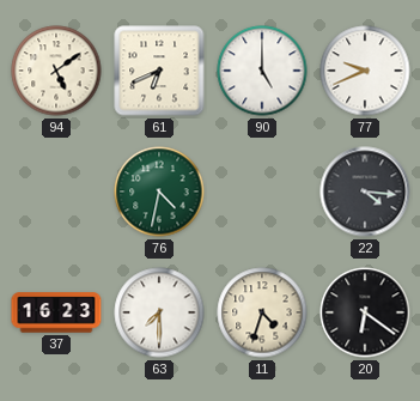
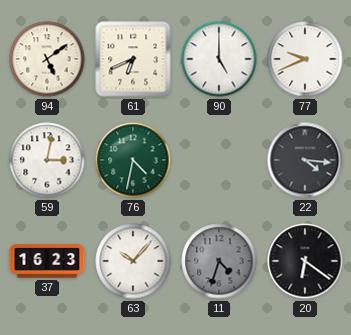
59: none -> 3:02 (47, 160)
63: 7:30 -> 10:07 (133, 261)
11 dial: cream -> grey (219, 261)
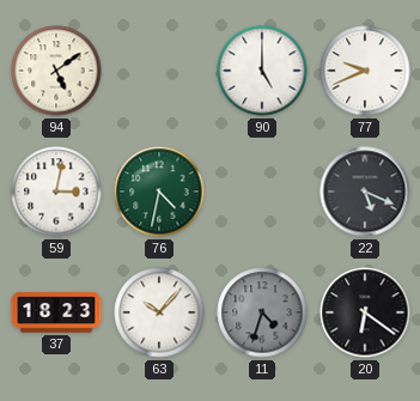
61: 6:41 -> none (133, 59)
22: 4:16 -> 5:19 (365, 192)
37: 16:23 -> 18:23 (56, 312)
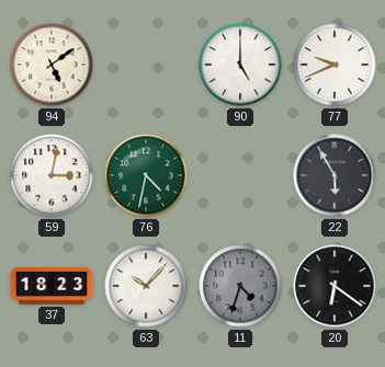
22: 5:19 -> 5:55 (335, 175)
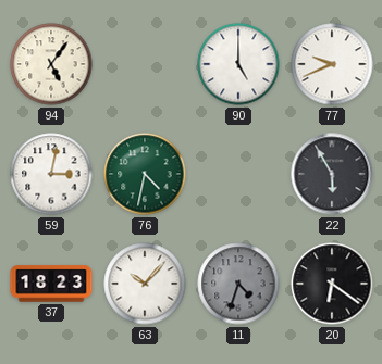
94: 5:09 -> 5:06 (51, 64)
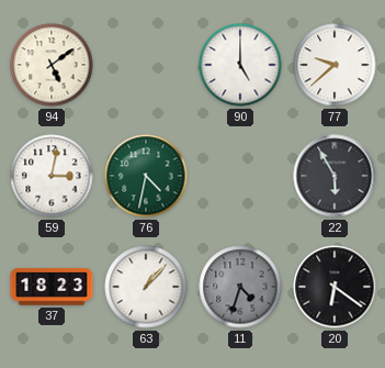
94: 5:06 -> 5:09 (52, 65)
77: 9:41 -> 9:38 (335, 65)
63: 10:07 -> 1:07 (146, 287)
